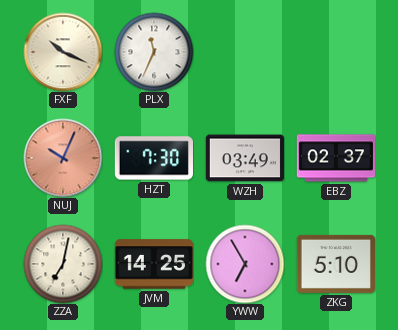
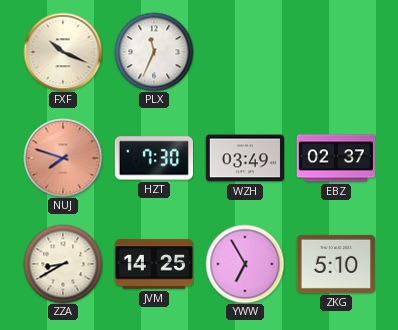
NUJ: 10:04 -> 7:48 (63, 158)
ZZA: 7:02 -> 8:40 (63, 264)
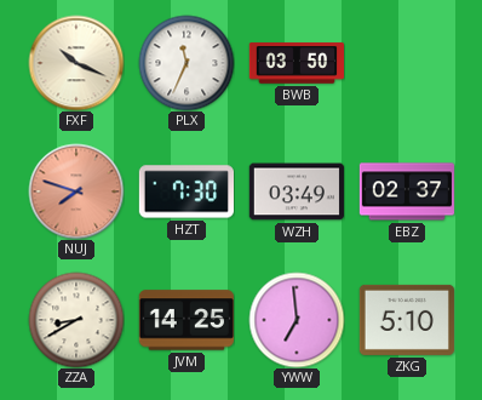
BWB: none -> 03:50 (295, 63)
YWW: 6:55 -> 6:59 (297, 320)
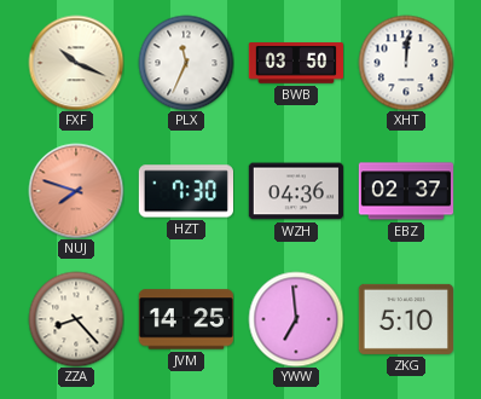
XHT: none -> 12:01 (406, 63)
WZH: 03:49 -> 04:36 (296, 191)
ZZA: 8:40 -> 8:23 (76, 319)
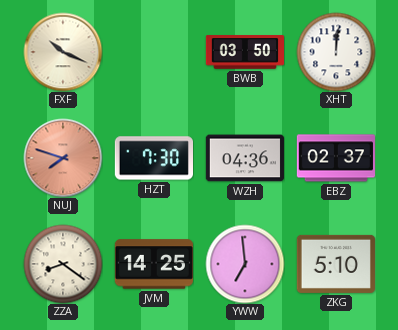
PLX: 11:34 -> none (186, 63)
ZZA: 8:23 -> 8:21 (63, 264)
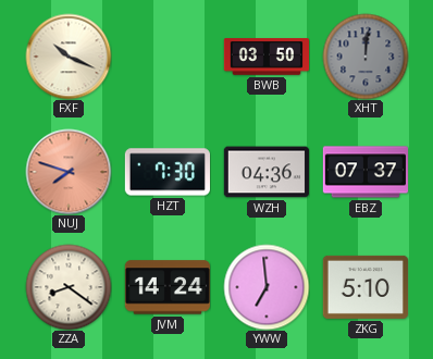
XHT dial: white -> grey (366, 57)
EBZ: 02:37 -> 07:37 (364, 172)
JVM: 14:25 -> 14:24 (166, 287)
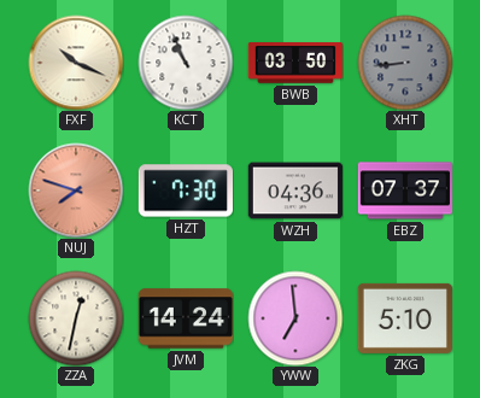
KCT: none -> 10:56 (186, 63)
XHT: 12:01 -> 8:44 (405, 63)
ZZA: 8:21 -> 12:32 (76, 318)
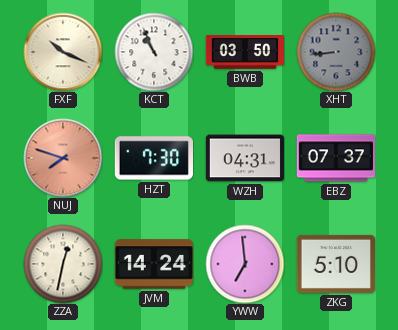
WZH: 04:36 -> 04:31 (245, 158)
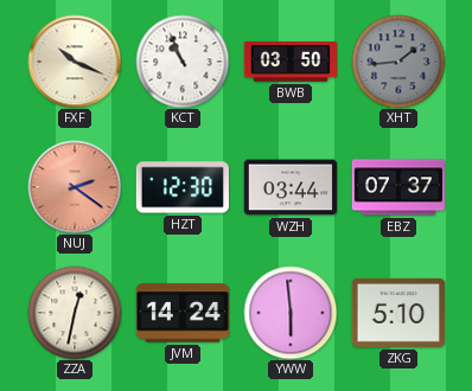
XHT: 8:44 -> 1:44 (398, 62)
NUJ: 7:48 -> 2:21 (75, 187)
HZT: 7:30 -> 12:30 (181, 187)
WZH: 04:31 -> 03:44 (291, 187)
YWW: 6:59 -> 5:59 (291, 313)
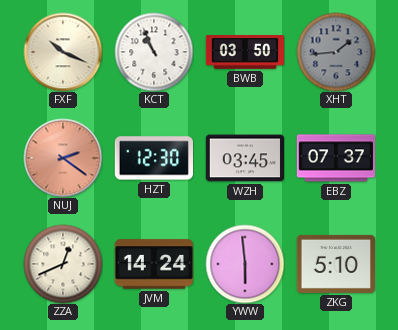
WZH: 03:44 -> 03:45 (245, 158)
ZZA: 12:32 -> 12:41 (63, 264)
